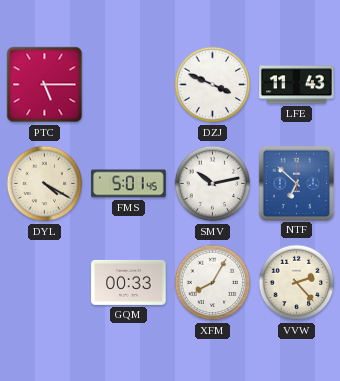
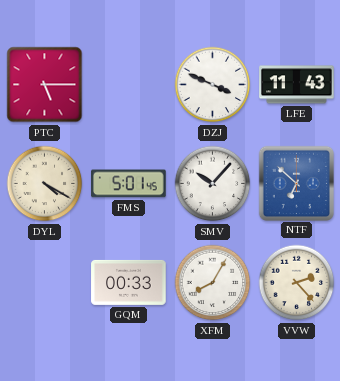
SMV: 10:13 -> 10:07 (213, 184)
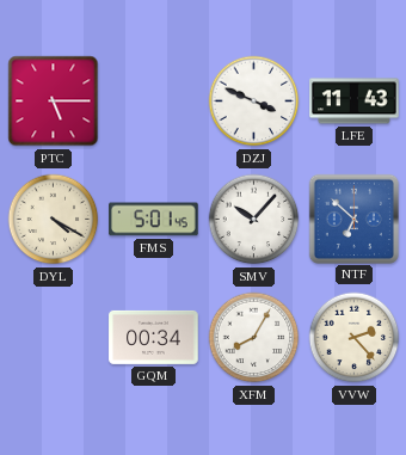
GQM: 00:33 -> 00:34 (154, 337)
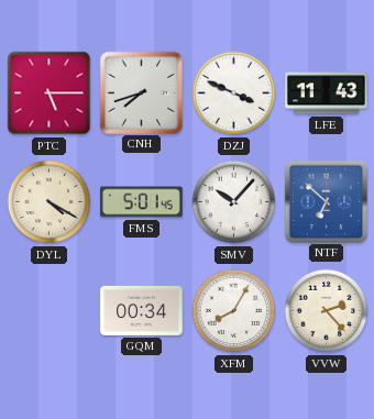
CNH: none -> 7:42 (141, 92)
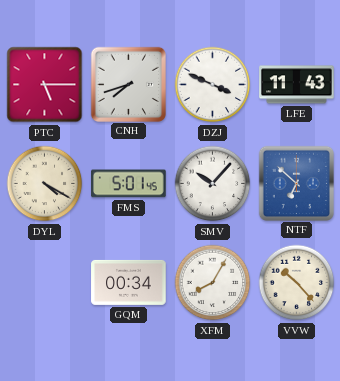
VVW: 2:23 -> 10:23 (297, 283)
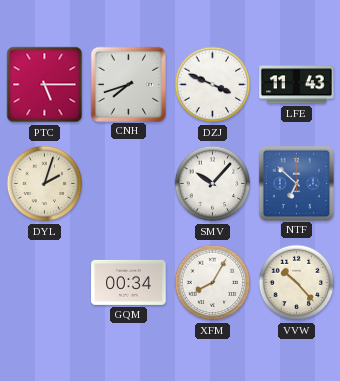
DYL: 4:20 -> 2:03 (45, 184)
FMS: 5:01 -> none (129, 184)
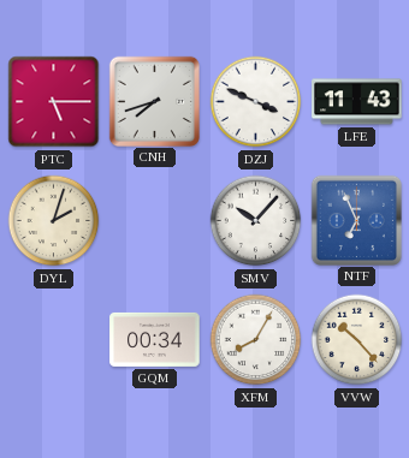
NTF: 6:52 -> 6:56 (356, 220)
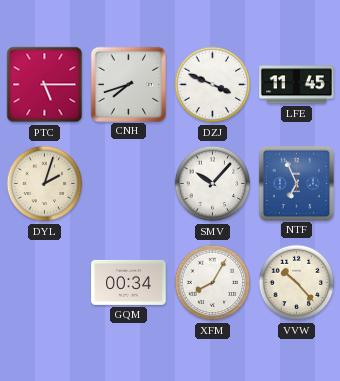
LFE: 11:43 -> 11:45 (297, 85)
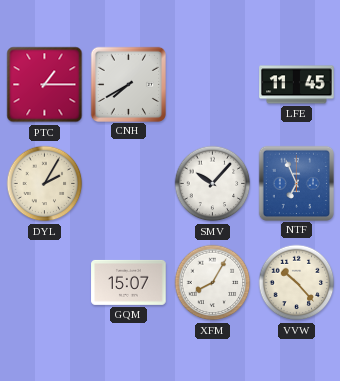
PTC: 5:15 -> 1:15 (45, 85)
CNH: 7:42 -> 7:40 (128, 84)
DZJ: 3:49 -> none (213, 85)
DYL: 2:03 -> 2:05 (45, 184)
GQM: 00:34 -> 15:07 (129, 282)
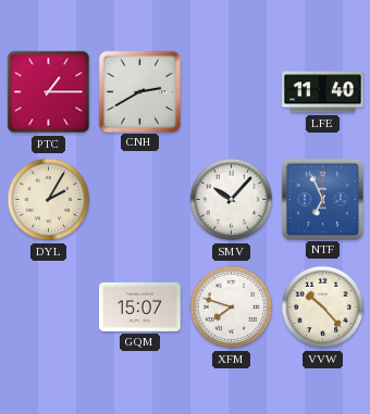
CNH: 7:40 -> 2:40 (139, 91)
LFE: 11:45 -> 11:40 (323, 92)
XFM: 8:05 -> 7:48 (232, 308)
